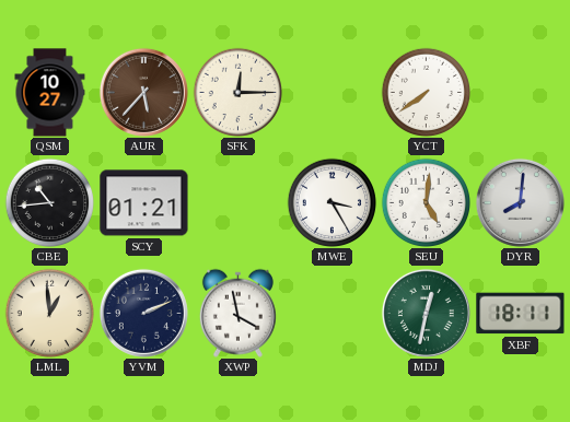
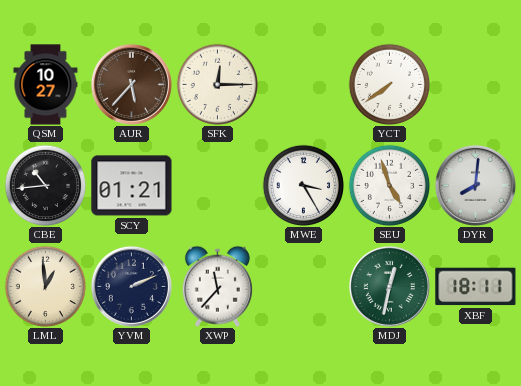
SEU: 5:01 -> 4:57 (389, 185)
XWP: 3:58 -> 11:37 (217, 286)
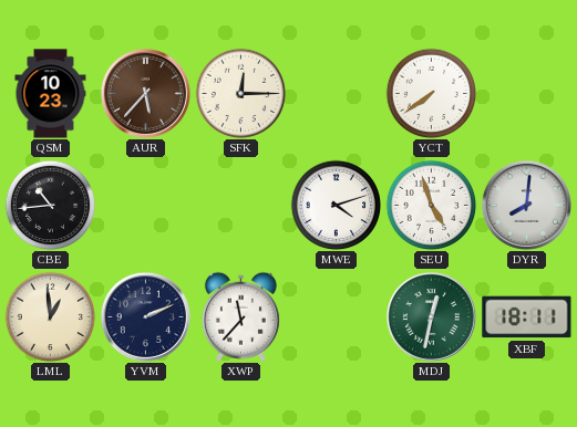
QSM: 10:27 -> 10:23 (51, 94)
SCY: 01:21 -> none (132, 186)
MWE: 3:25 -> 4:12 (336, 205)
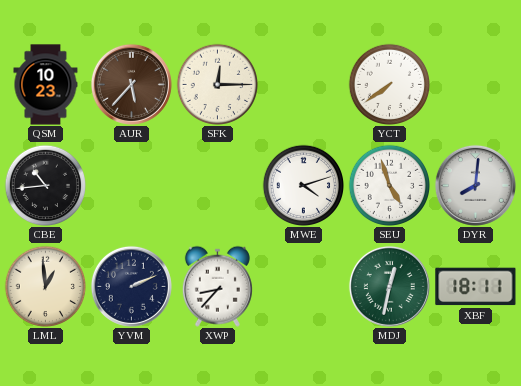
XWP: 11:37 -> 8:37 (217, 286)
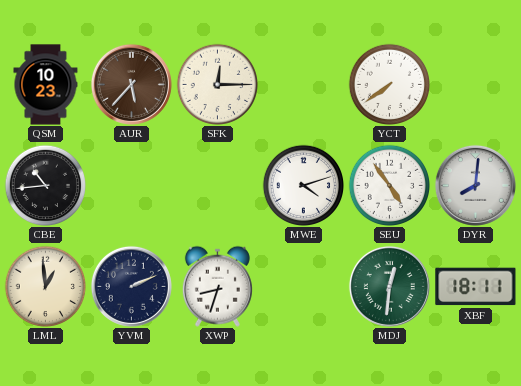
SEU: 4:57 -> 4:54 (389, 185)
XWP: 8:37 -> 8:33 (217, 286)
MDJ: 12:32 -> 12:31 (389, 286)
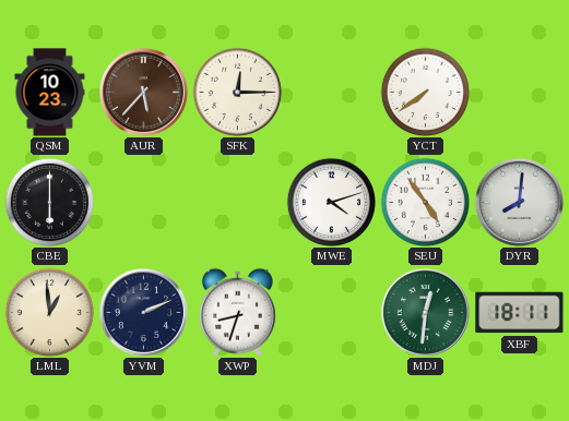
CBE: 10:44 -> 6:00 (49, 202)
